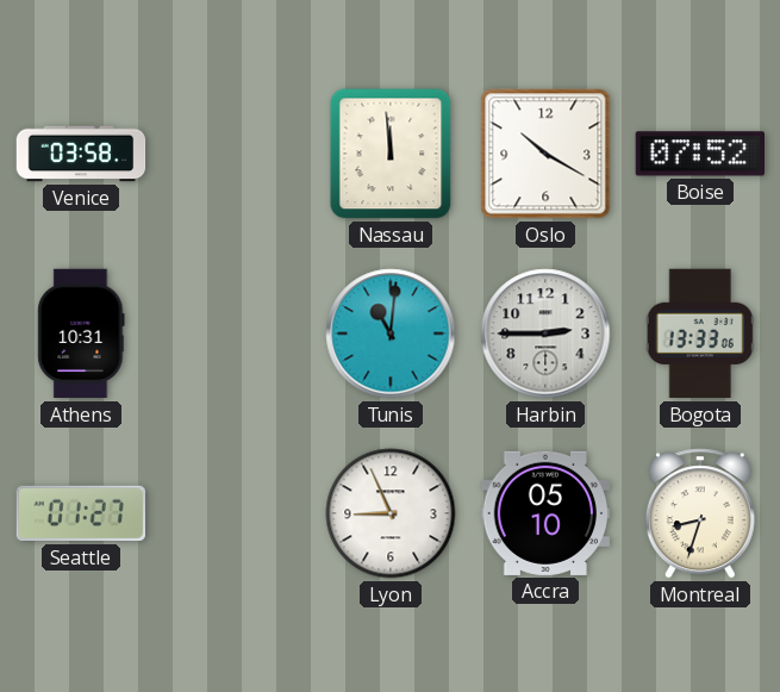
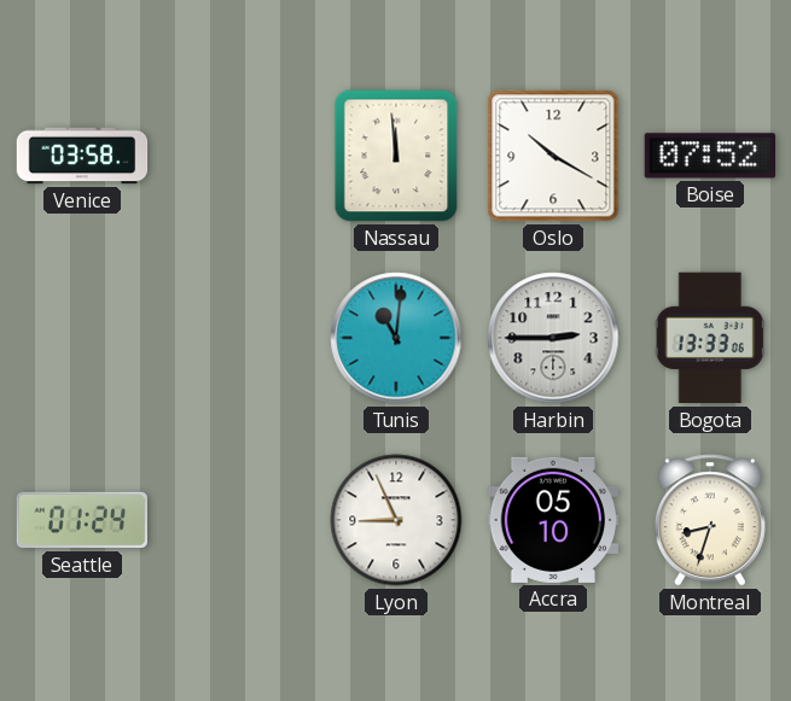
Athens: 10:31 -> none (81, 333)
Seattle: 01:27 -> 01:24 (81, 520)
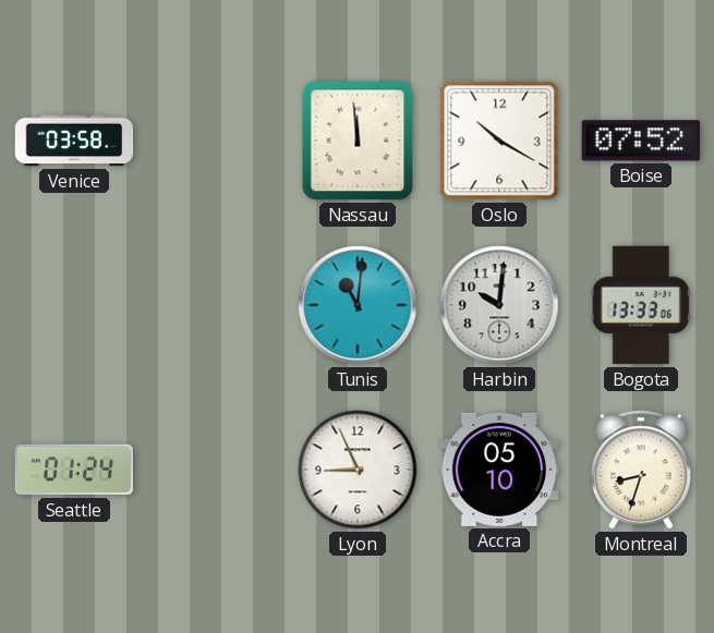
Harbin: 2:45 -> 10:01 (499, 305)
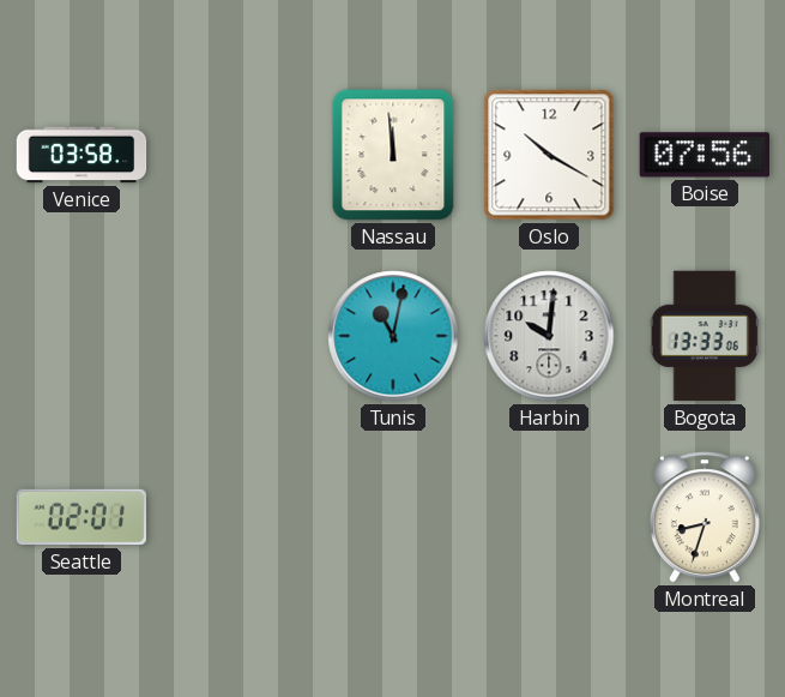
Boise: 07:52 -> 07:56 (704, 155)
Tunis: 11:01 -> 11:02 (393, 336)
Seattle: 01:24 -> 02:01 (80, 517)
Lyon: 8:56 -> none (358, 470)
Accra: 05:10 -> none (499, 470)
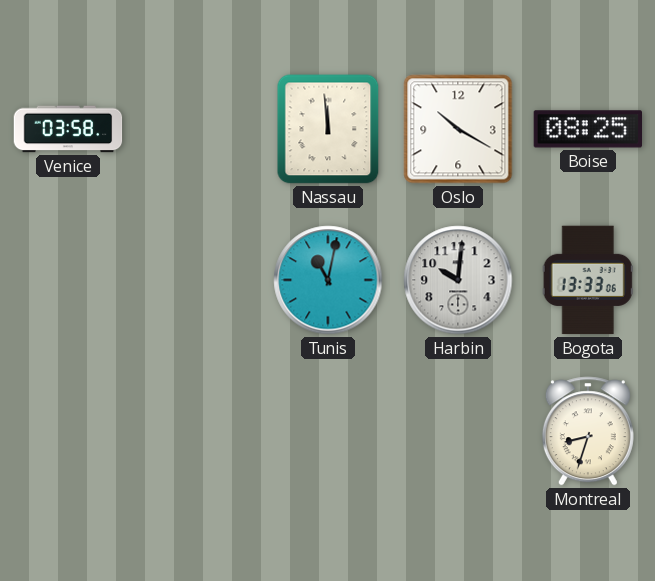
Boise: 07:56 -> 08:25 (587, 129)
Seattle: 02:01 -> none (80, 517)
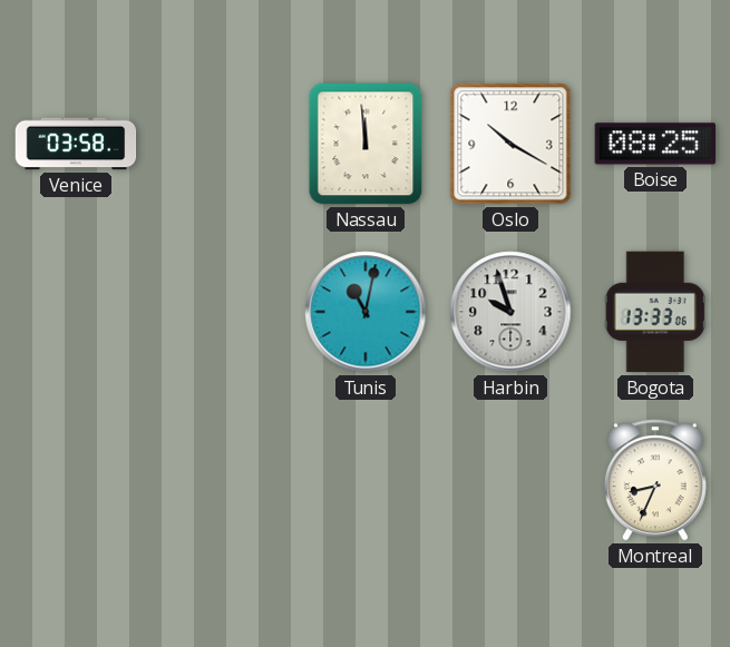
Harbin: 10:01 -> 9:57 (510, 312)
Montreal: 8:33 -> 8:34 (655, 480)
